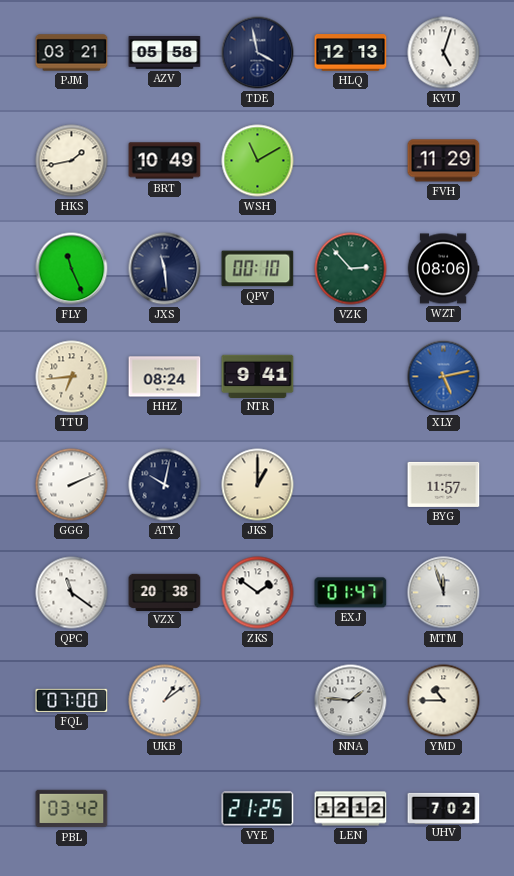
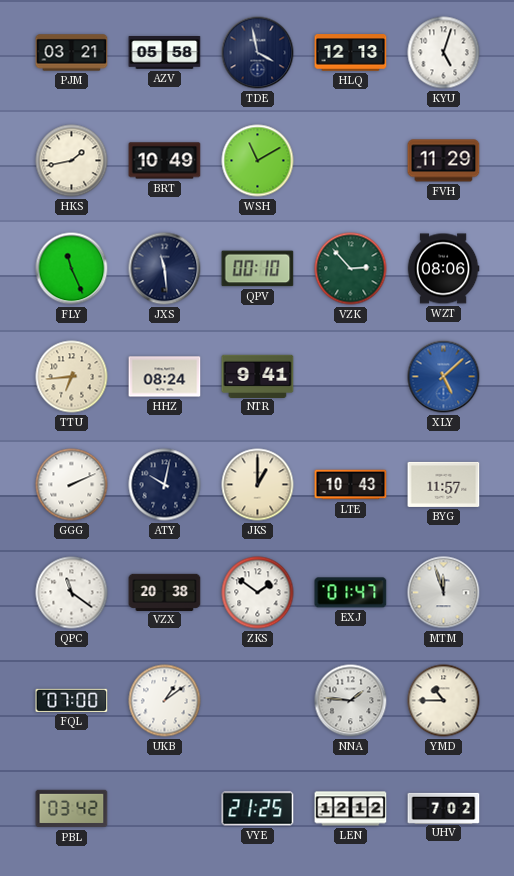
XLY: 5:13 -> 5:08 (444, 377)
LTE: none -> 10:43 (351, 485)
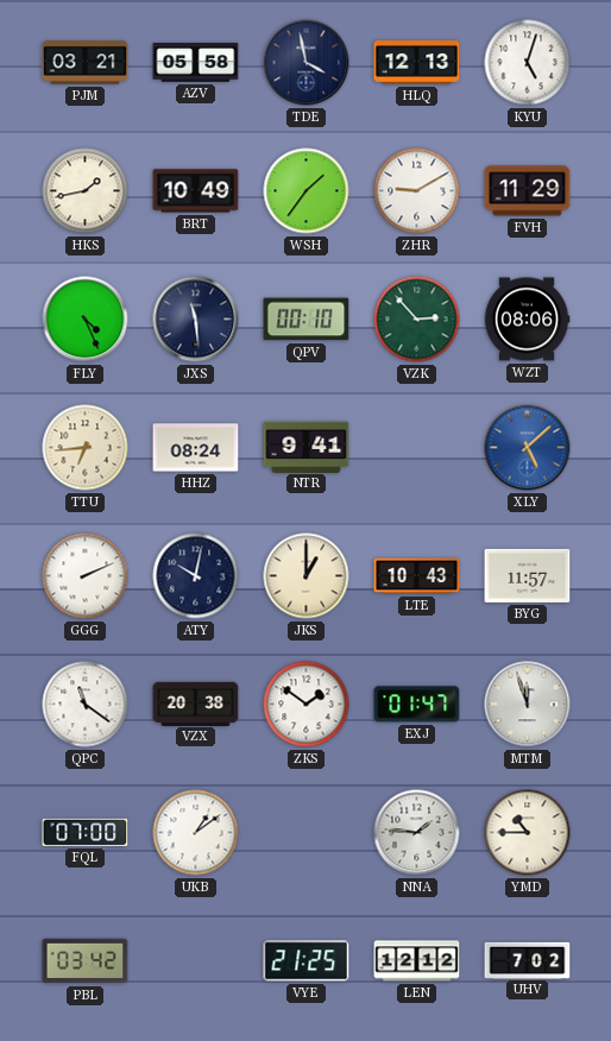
WSH: 11:10 -> 1:36 (307, 191)
ZHR: none -> 9:10 (417, 191)
FLY: 11:26 -> 4:26 (86, 320)
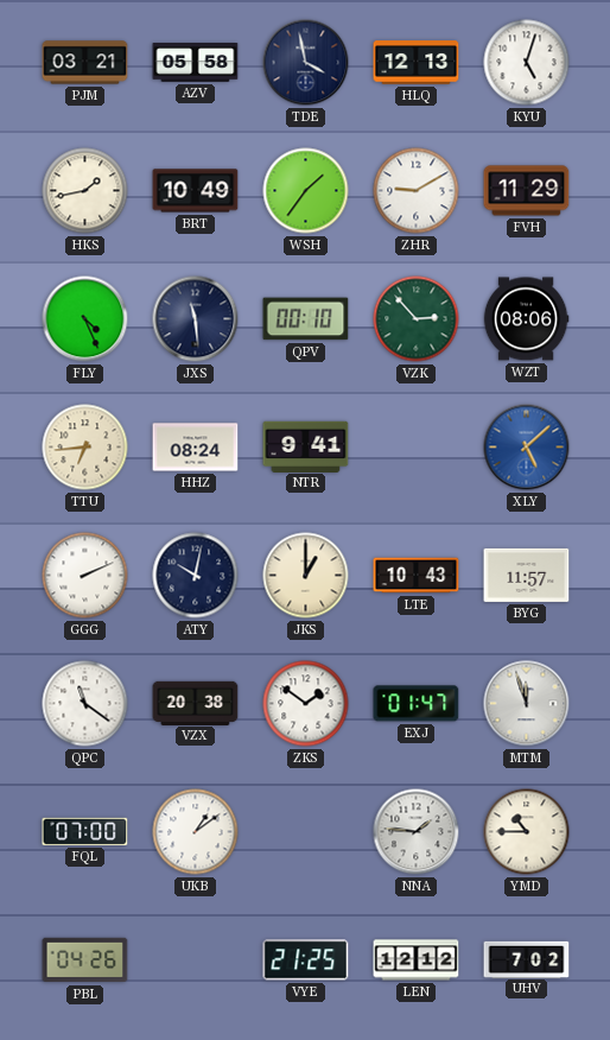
PBL: 03:42 -> 04:26 (85, 960)
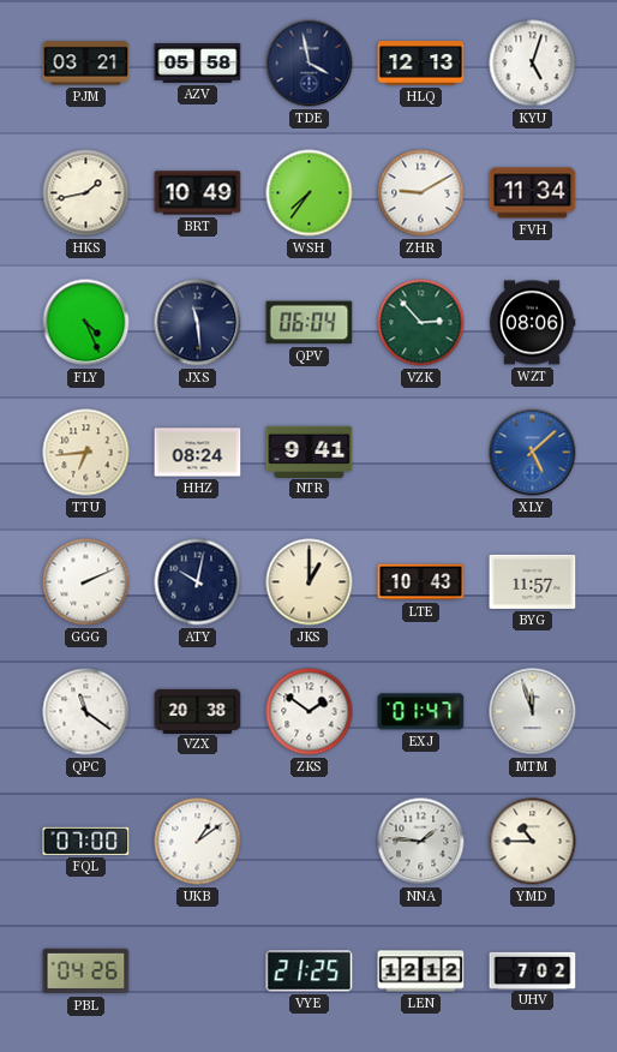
WSH: 1:36 -> 7:36 (310, 193)
FVH: 11:29 -> 11:34 (533, 193)
QPV: 00:10 -> 06:04 (310, 323)
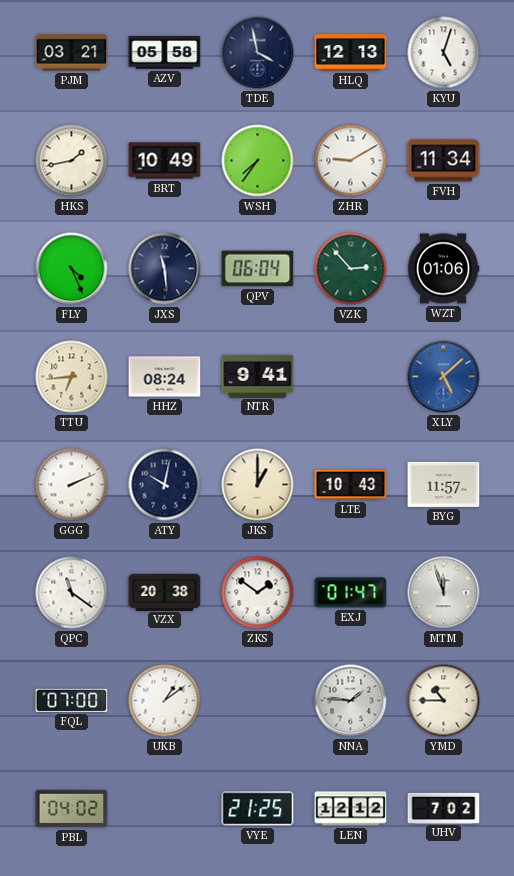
WZT: 08:06 -> 01:06 (443, 269)
PBL: 04:26 -> 04:02 (72, 809)
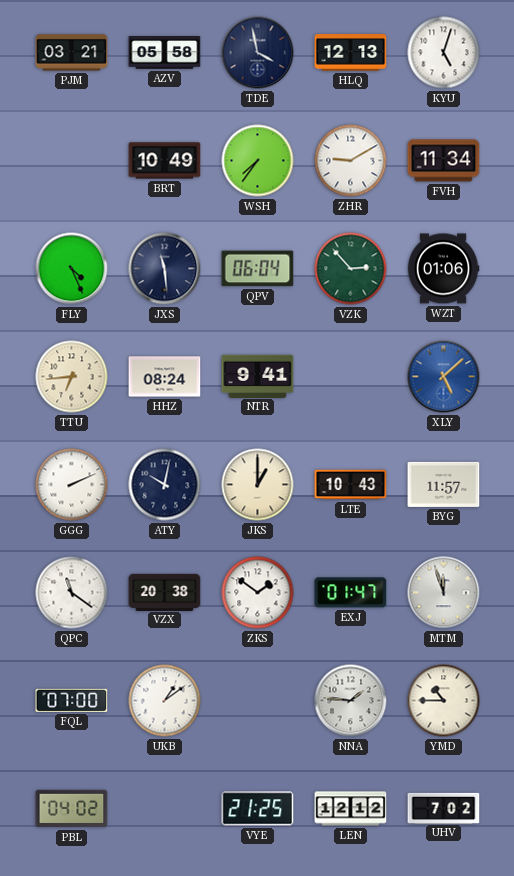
HKS: 1:43 -> none (72, 161)
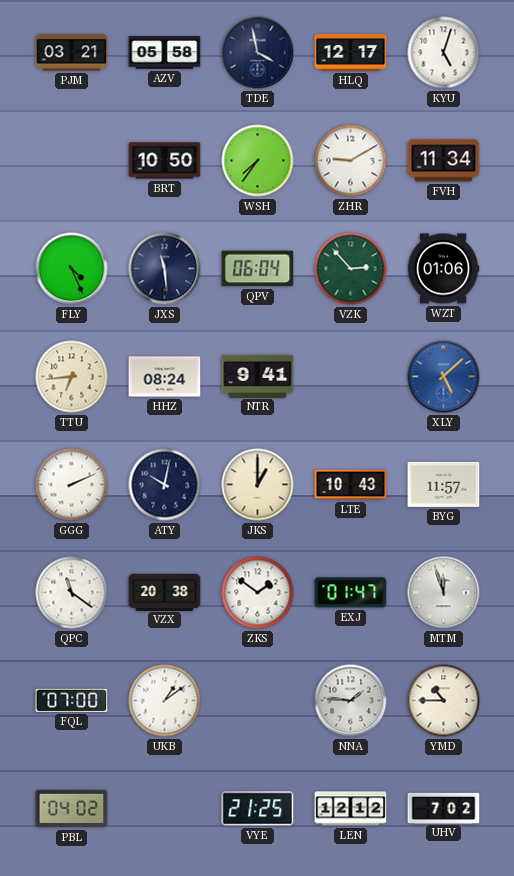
HLQ: 12:13 -> 12:17 (351, 53)
BRT: 10:49 -> 10:50 (165, 161)
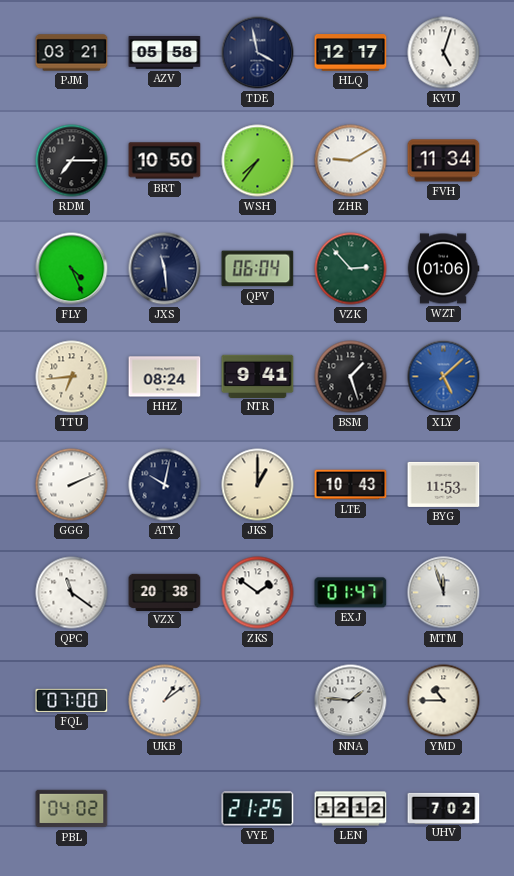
RDM: none -> 7:15 (72, 161)
BSM: none -> 1:27 (351, 377)
BYG: 11:57 -> 11:53 (444, 484)
